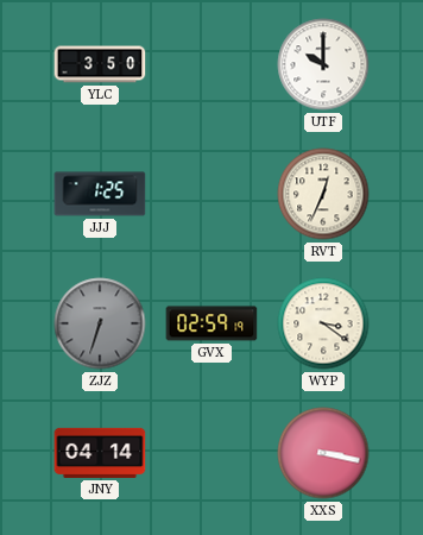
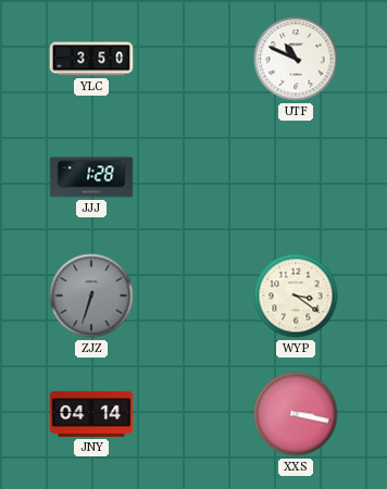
UTF: 10:00 -> 10:49 (296, 59)
JJJ: 1:25 -> 1:28 (91, 177)
RVT: 12:34 -> none (323, 194)
GVX: 02:59 -> none (211, 323)
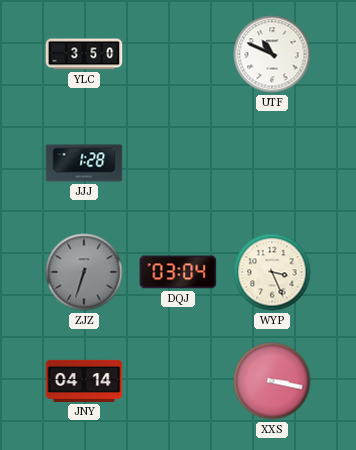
DQJ: none -> 03:04 (178, 272)
WYP: 3:21 -> 3:26 (272, 272)
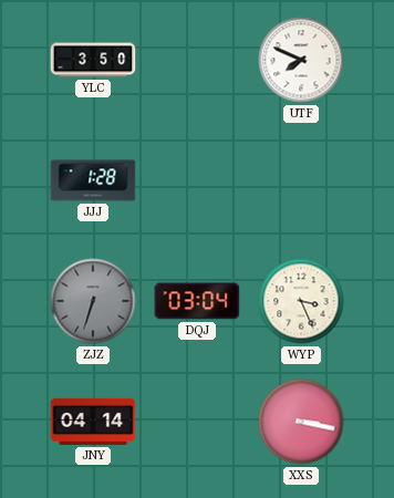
UTF: 10:49 -> 7:49 (301, 60)
